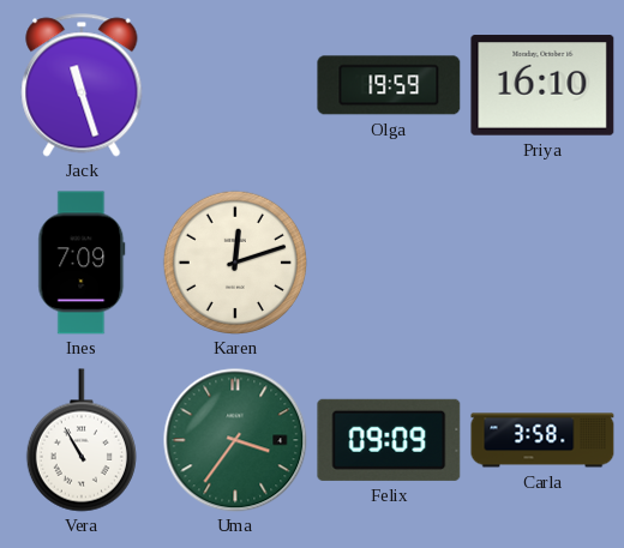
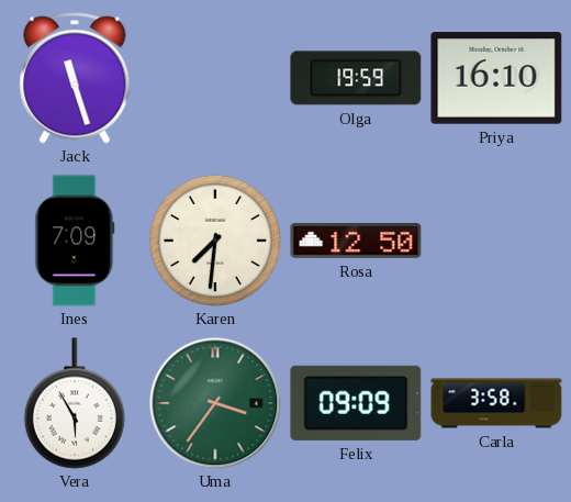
Karen: 12:12 -> 7:31 (214, 239)
Rosa: none -> 12:50 (356, 241)
Vera: 10:55 -> 5:55 (75, 403)
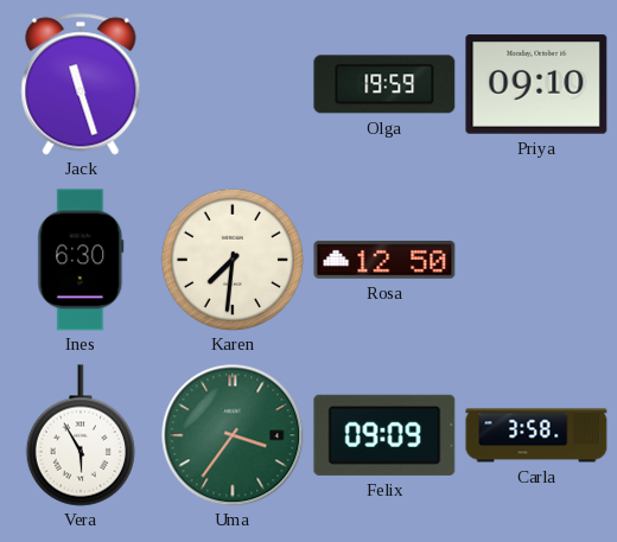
Priya: 16:10 -> 09:10 (536, 84)
Ines: 7:09 -> 6:30 (81, 260)
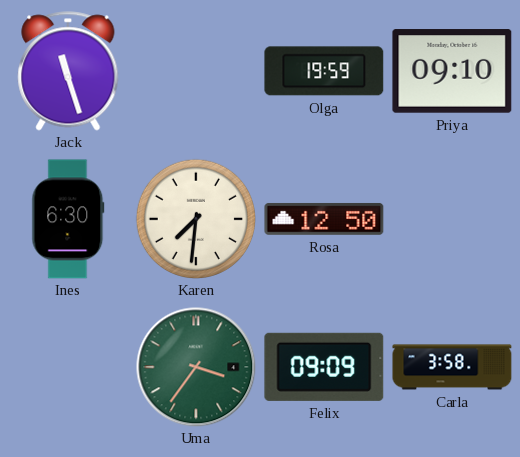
Vera: 5:55 -> none (81, 435)
